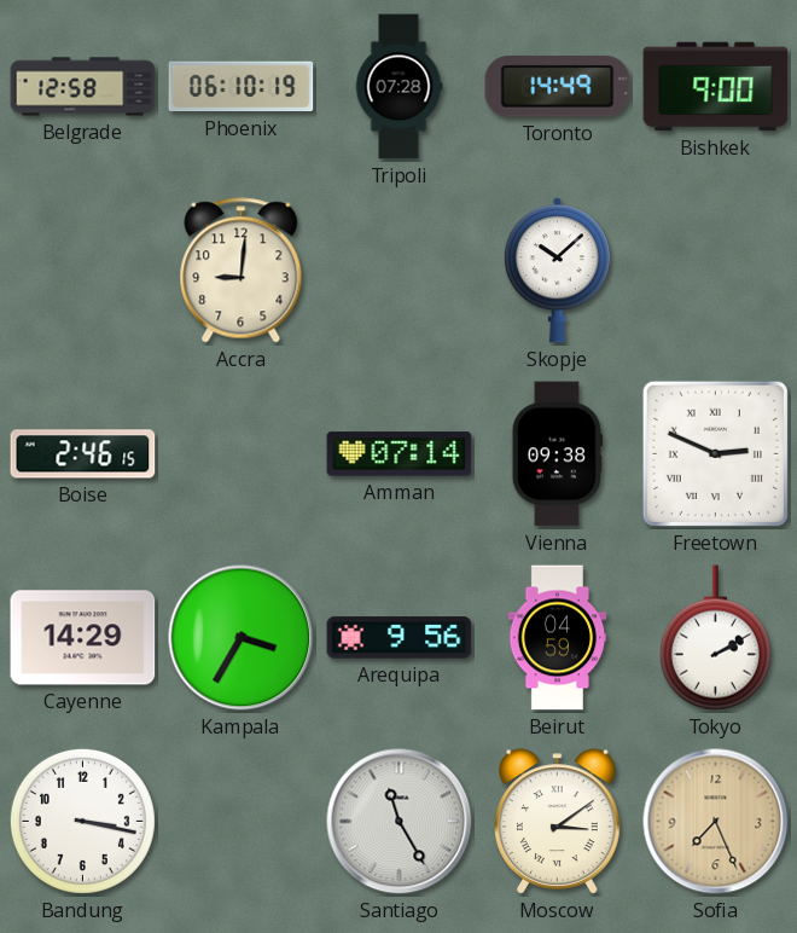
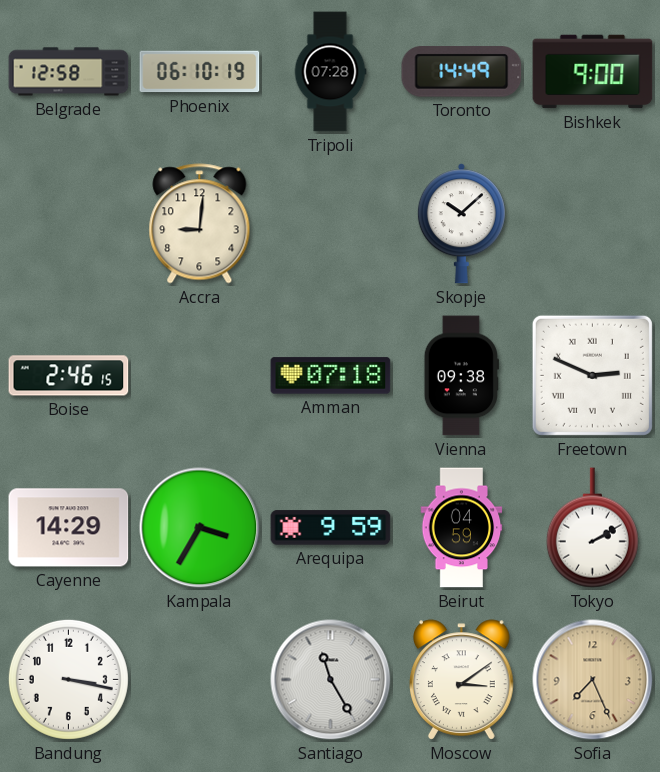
Amman: 07:14 -> 07:18 (331, 376)
Arequipa: 9:56 -> 9:59 (331, 528)
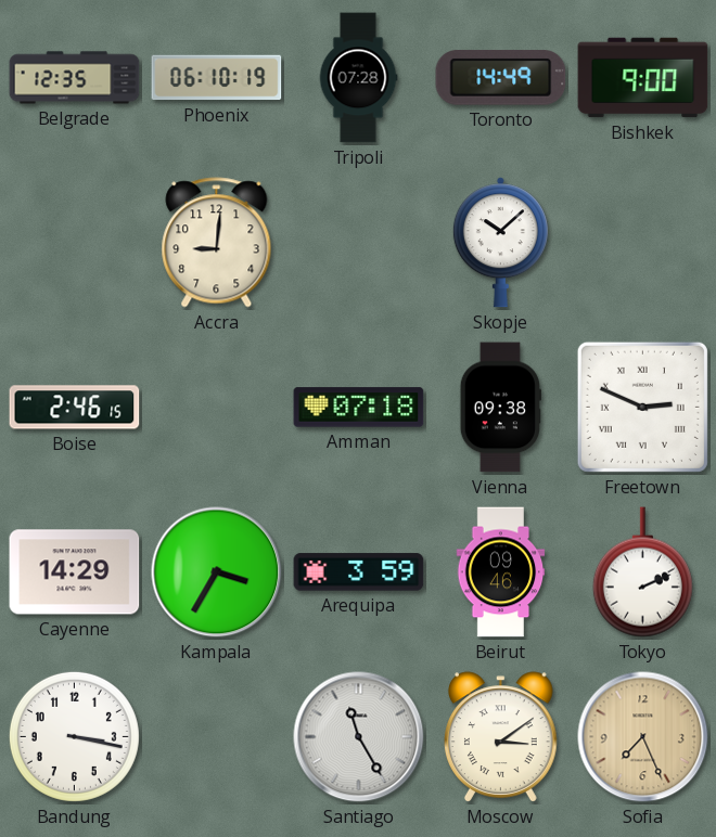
Belgrade: 12:58 -> 12:35 (75, 78)
Arequipa: 9:59 -> 3:59 (359, 572)
Beirut: 04:59 -> 09:46 (501, 572)
Tokyo: 2:10 -> 2:11 (642, 572)
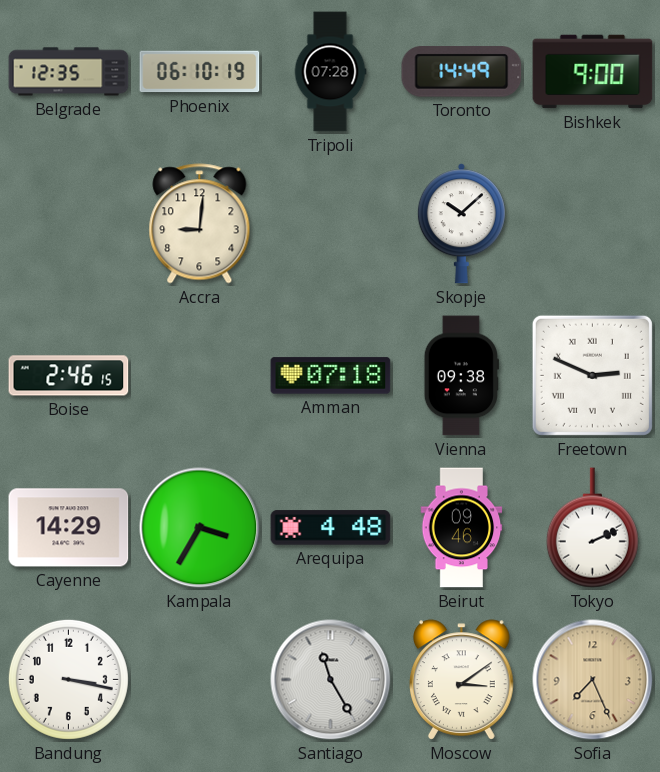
Arequipa: 3:59 -> 4:48 (331, 528)
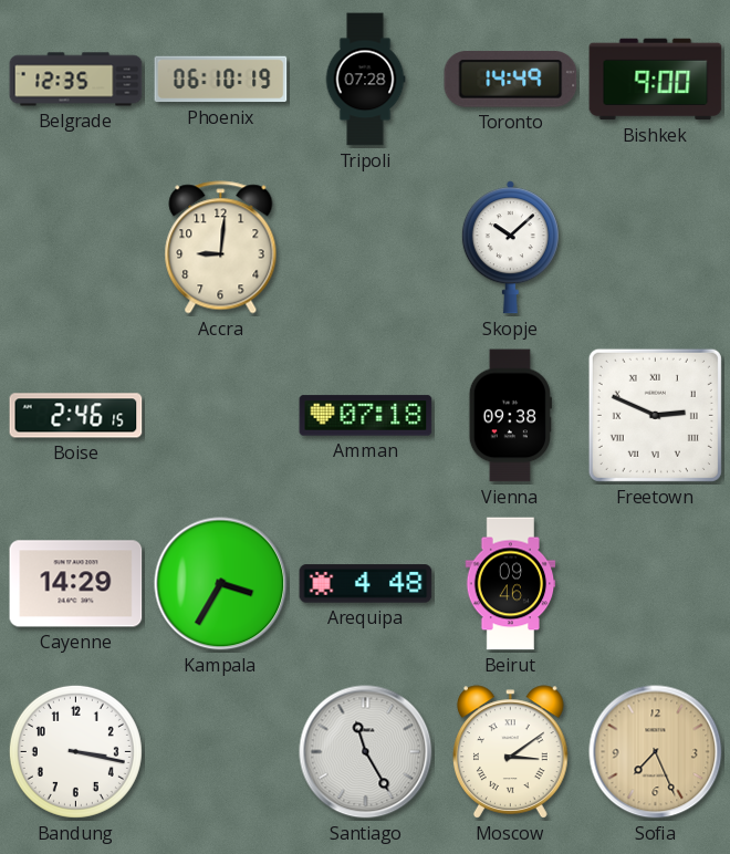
Tokyo: 2:11 -> none (592, 528)
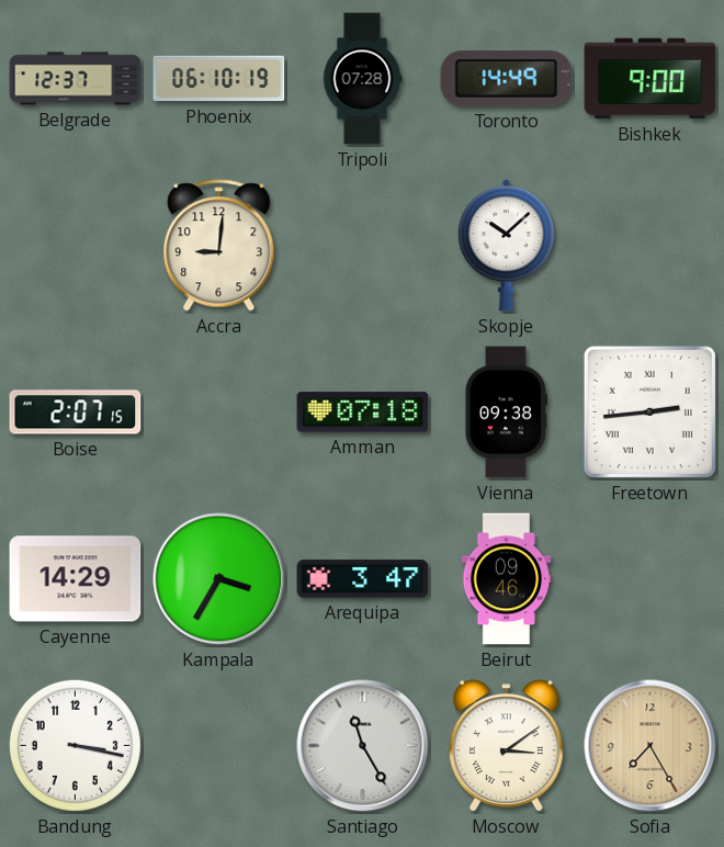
Belgrade: 12:35 -> 12:37 (76, 79)
Boise: 2:46 -> 2:07 (76, 413)
Freetown: 2:49 -> 2:44 (649, 411)
Arequipa: 4:48 -> 3:47 (363, 579)
Sofia: 7:26 -> 7:25 (651, 746)
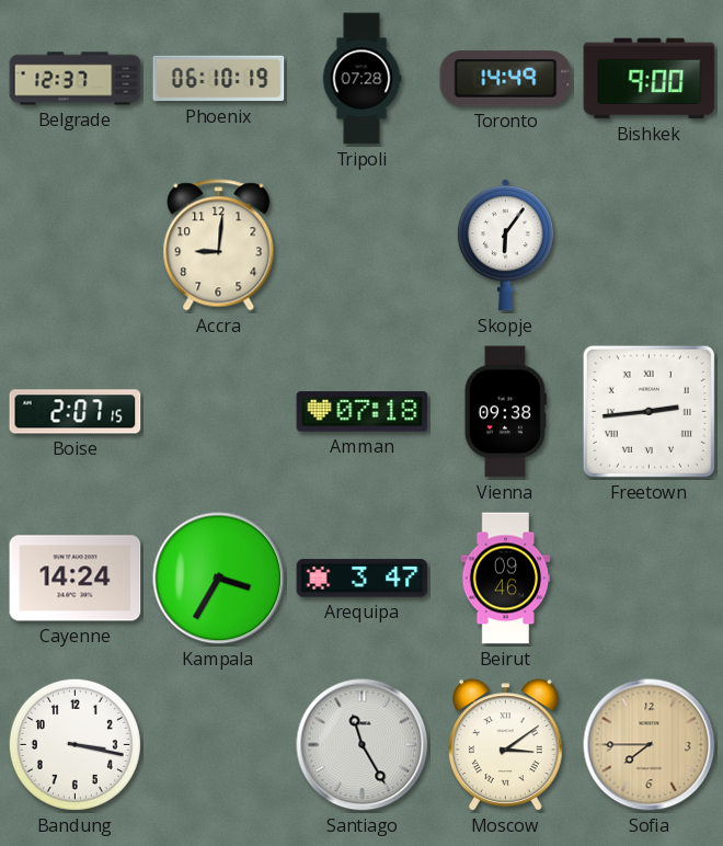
Skopje: 10:08 -> 6:06 (505, 245)
Cayenne: 14:29 -> 14:24 (76, 579)
Sofia: 7:25 -> 7:45 (650, 745)
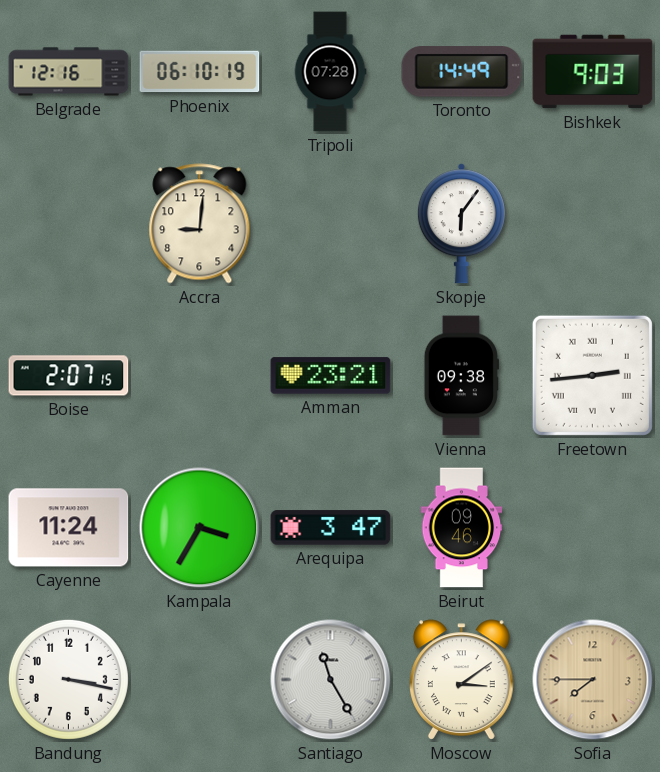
Belgrade: 12:37 -> 12:16 (69, 72)
Bishkek: 9:00 -> 9:03 (593, 72)
Amman: 07:18 -> 23:21 (331, 376)
Cayenne: 14:24 -> 11:24 (69, 528)
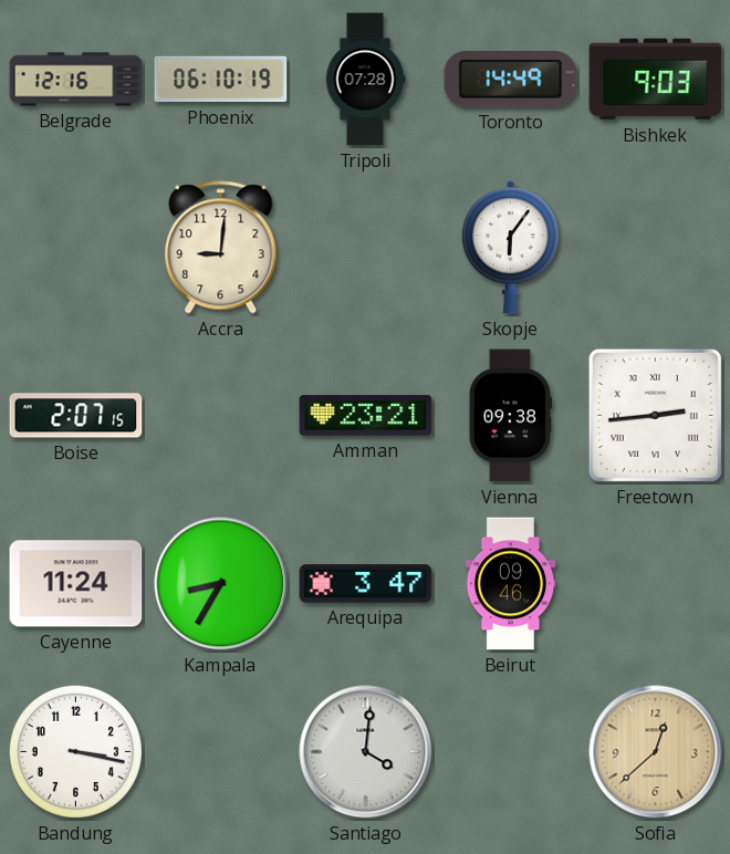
Kampala: 3:35 -> 8:35 (221, 584)
Santiago: 11:25 -> 4:01 (366, 752)
Moscow: 3:09 -> none (462, 680)
Sofia: 7:45 -> 12:38 (656, 752)
